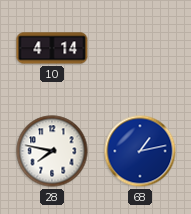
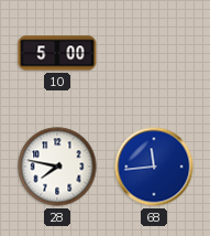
10: 4:14 -> 5:00 (57, 53)
68: 1:13 -> 11:44 (154, 167)
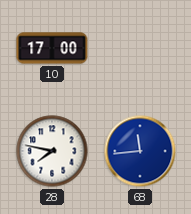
10: 5:00 -> 17:00 (52, 48)
